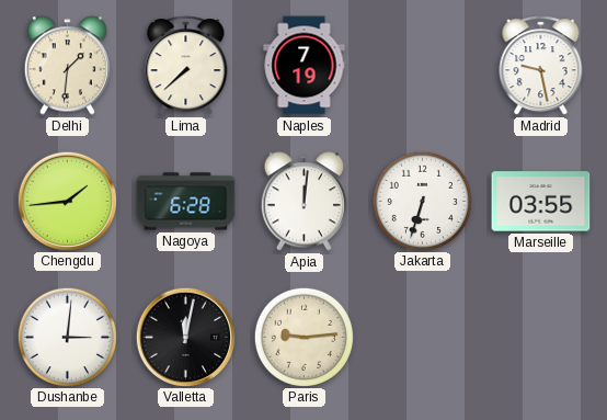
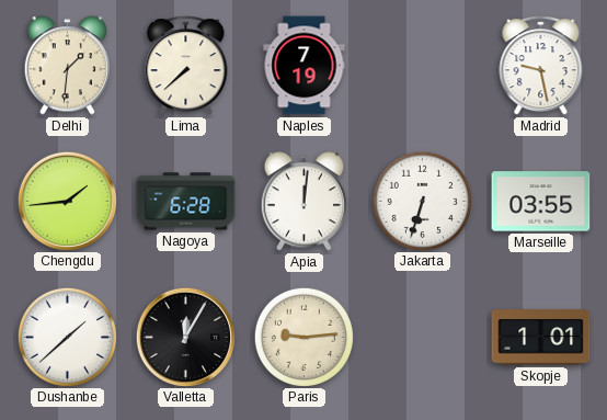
Dushanbe: 3:01 -> 1:38 (67, 337)
Valletta: 12:02 -> 12:05 (185, 337)
Skopje: none -> 1:01 (541, 338)
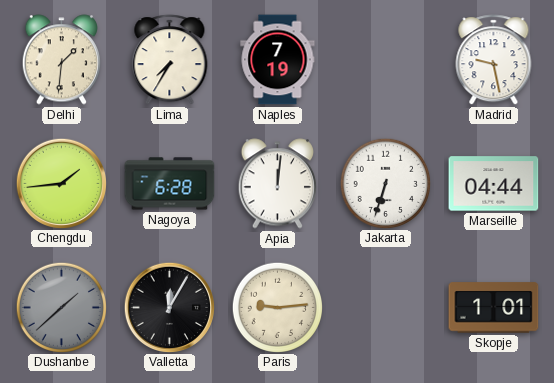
Lima: 7:38 -> 7:35 (170, 60)
Marseille: 03:55 -> 04:44 (494, 184)
Dushanbe dial: white -> grey (61, 307)
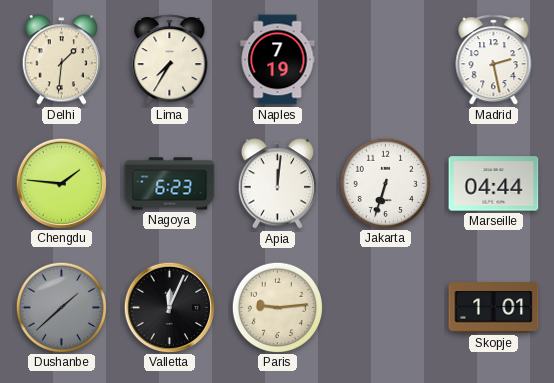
Madrid: 9:28 -> 2:28 (494, 60)
Chengdu: 1:44 -> 1:46 (61, 183)
Nagoya: 6:28 -> 6:23 (170, 184)
Valletta: 12:05 -> 12:04 (169, 307)
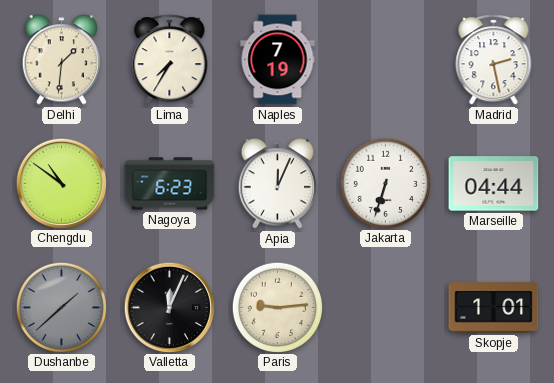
Chengdu: 1:46 -> 10:51 (61, 183)
Apia: 12:01 -> 12:04 (277, 184)
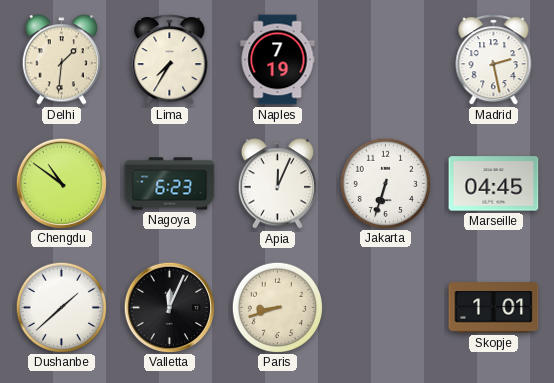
Marseille: 04:44 -> 04:45 (494, 184)
Dushanbe dial: grey -> white (61, 307)
Paris: 9:14 -> 8:42 (277, 307)
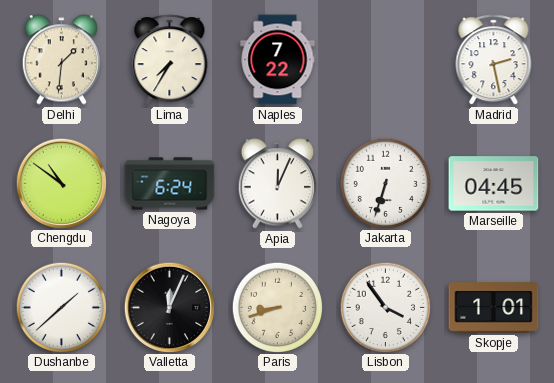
Naples: 7:19 -> 7:22 (278, 60)
Nagoya: 6:23 -> 6:24 (170, 184)
Lisbon: none -> 3:54 (385, 307)
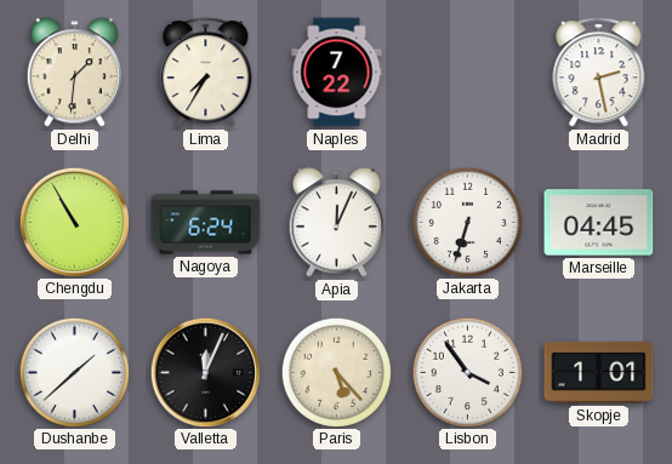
Chengdu: 10:51 -> 10:55 (74, 222)
Paris: 8:42 -> 5:23 (336, 372)
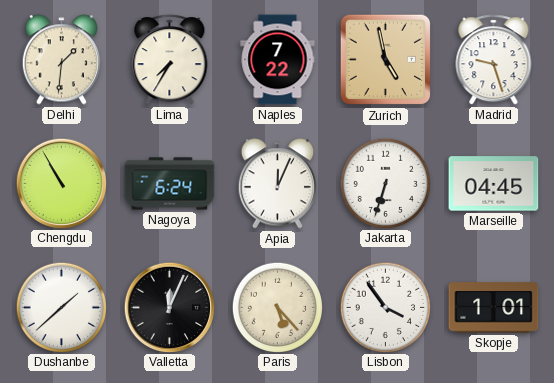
Zurich: none -> 4:58 (386, 60)
Madrid: 2:28 -> 9:27 (494, 60)
